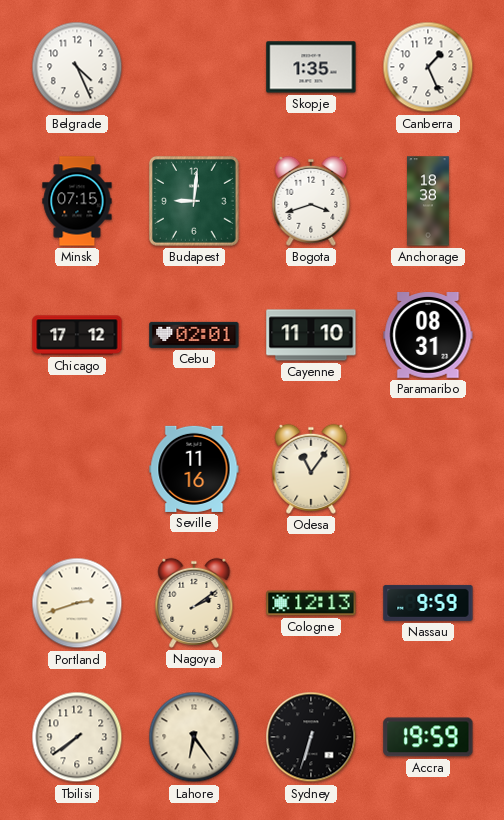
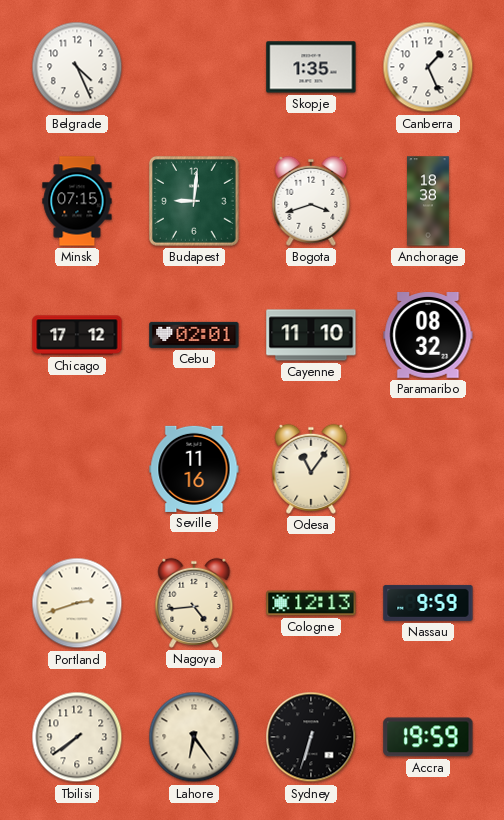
Paramaribo: 08:31 -> 08:32 (428, 336)
Nagoya: 2:09 -> 4:44 (194, 603)
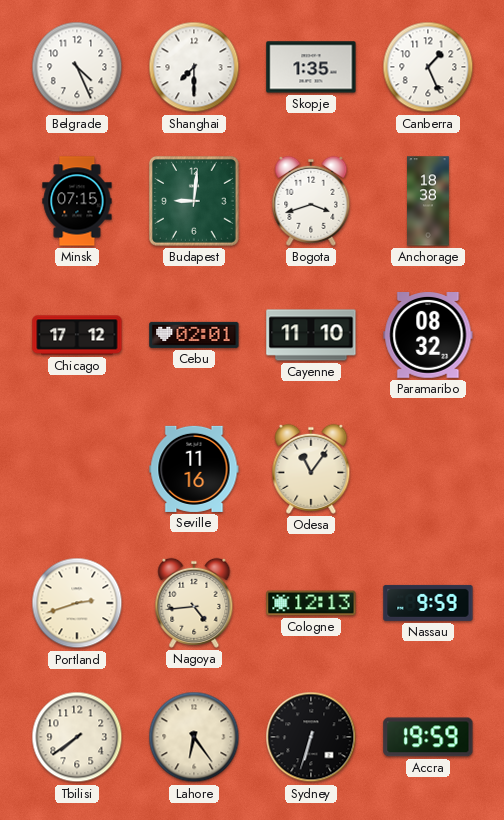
Shanghai: none -> 7:30 (194, 67)
